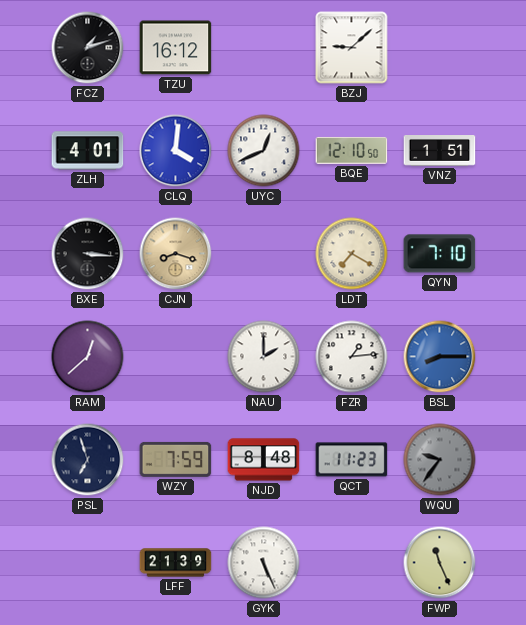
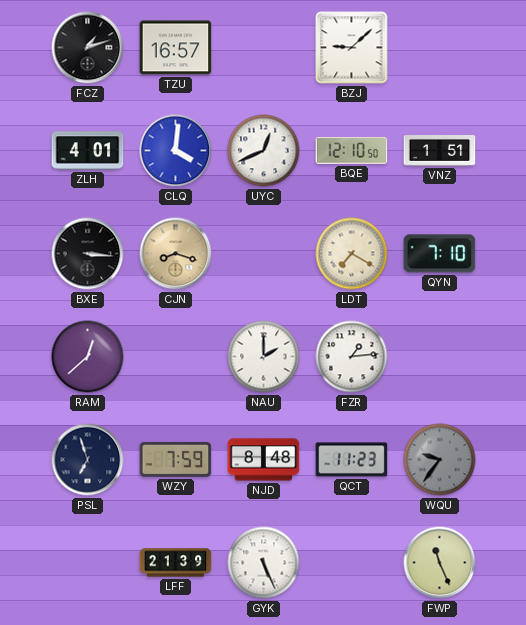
TZU: 16:12 -> 16:57 (176, 48)
BSL: 8:15 -> none (440, 357)
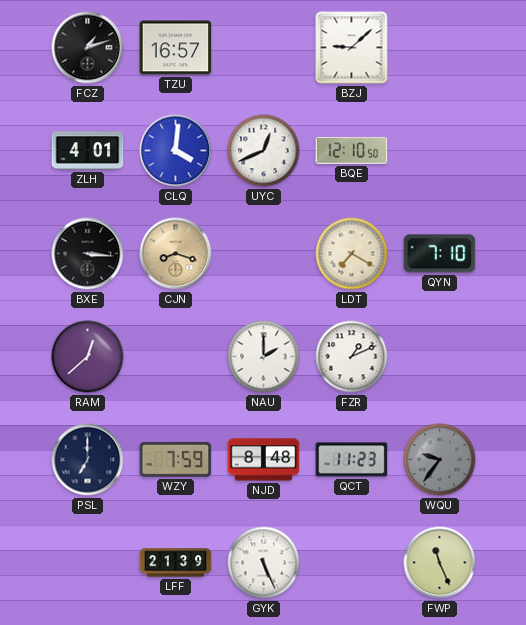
VNZ: 1:51 -> none (440, 151)
FZR: 1:14 -> 1:11 (352, 357)
PSL: 6:57 -> 7:00 (88, 460)
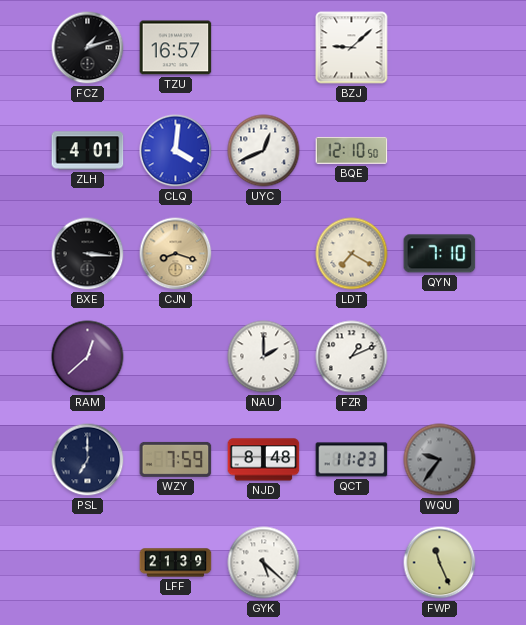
GYK: 5:26 -> 5:22 (264, 563)
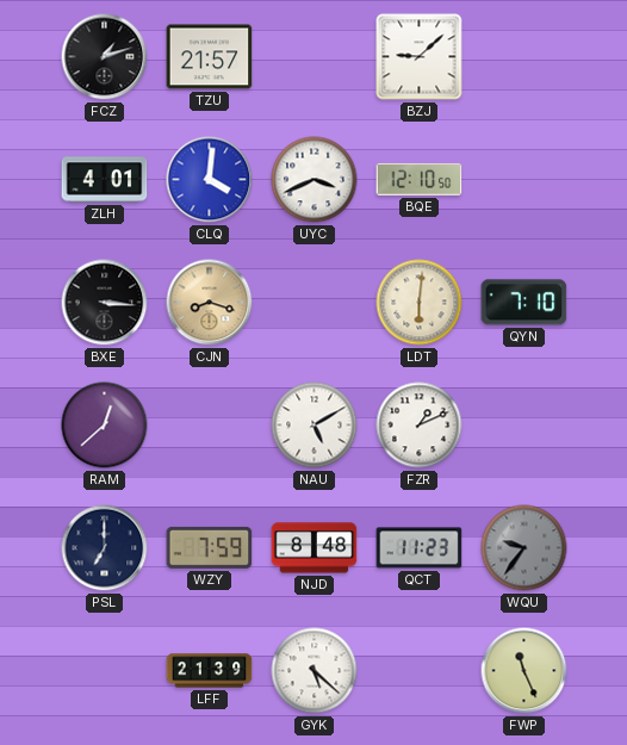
TZU: 16:57 -> 21:57 (210, 57)
UYC: 12:41 -> 3:41 (315, 180)
LDT: 7:20 -> 6:01 (420, 303)
NAU: 2:00 -> 5:10 (315, 426)
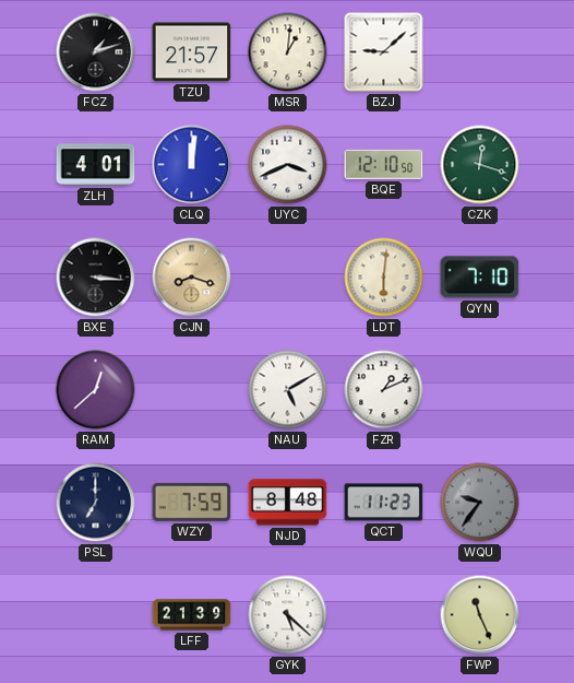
MSR: none -> 1:01 (288, 52)
CLQ: 4:01 -> 12:01 (192, 165)
CZK: none -> 12:18 (480, 165)
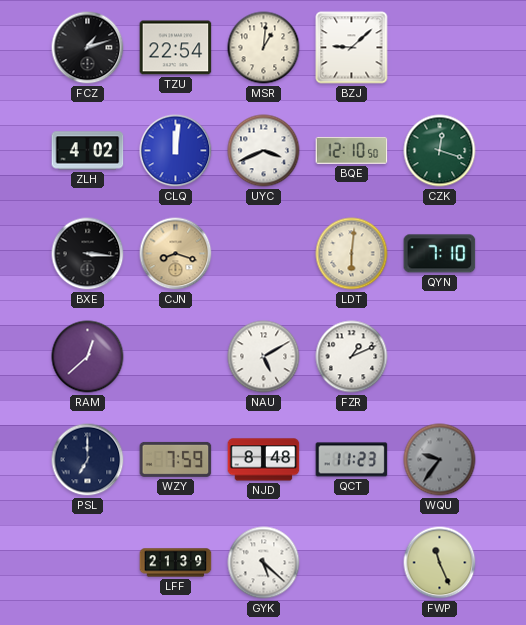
TZU: 21:57 -> 22:54 (176, 48)
ZLH: 4:01 -> 4:02 (88, 151)
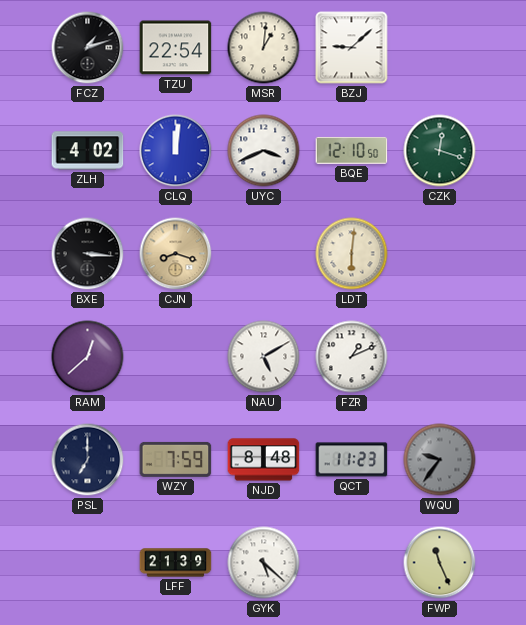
QYN: 7:10 -> none (440, 254)
